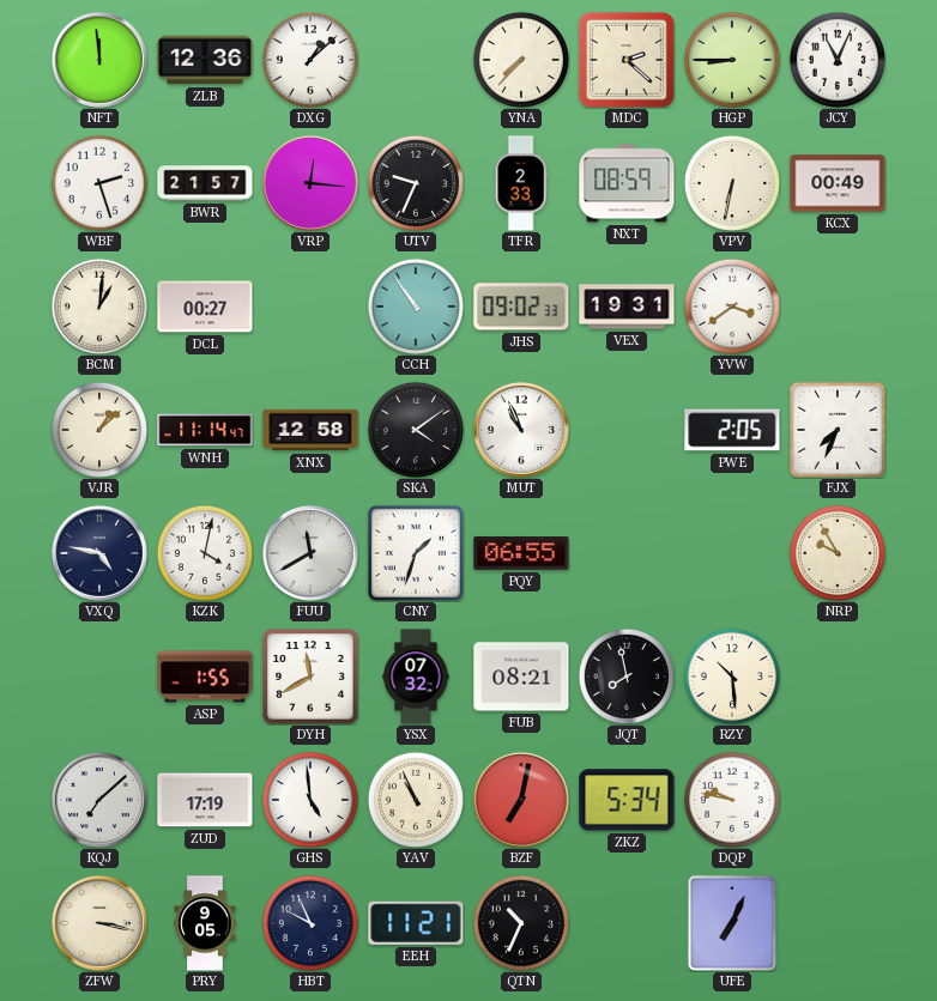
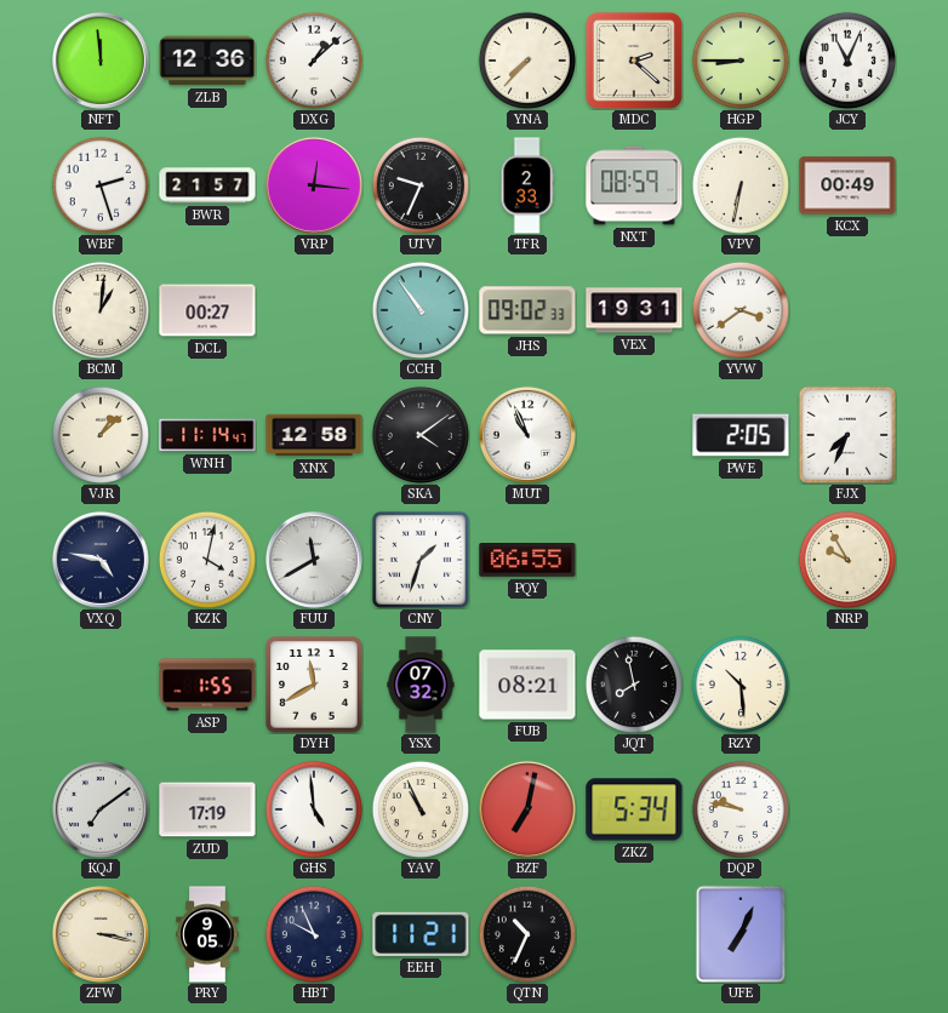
KQJ: 7:08 -> 7:09 (101, 809)
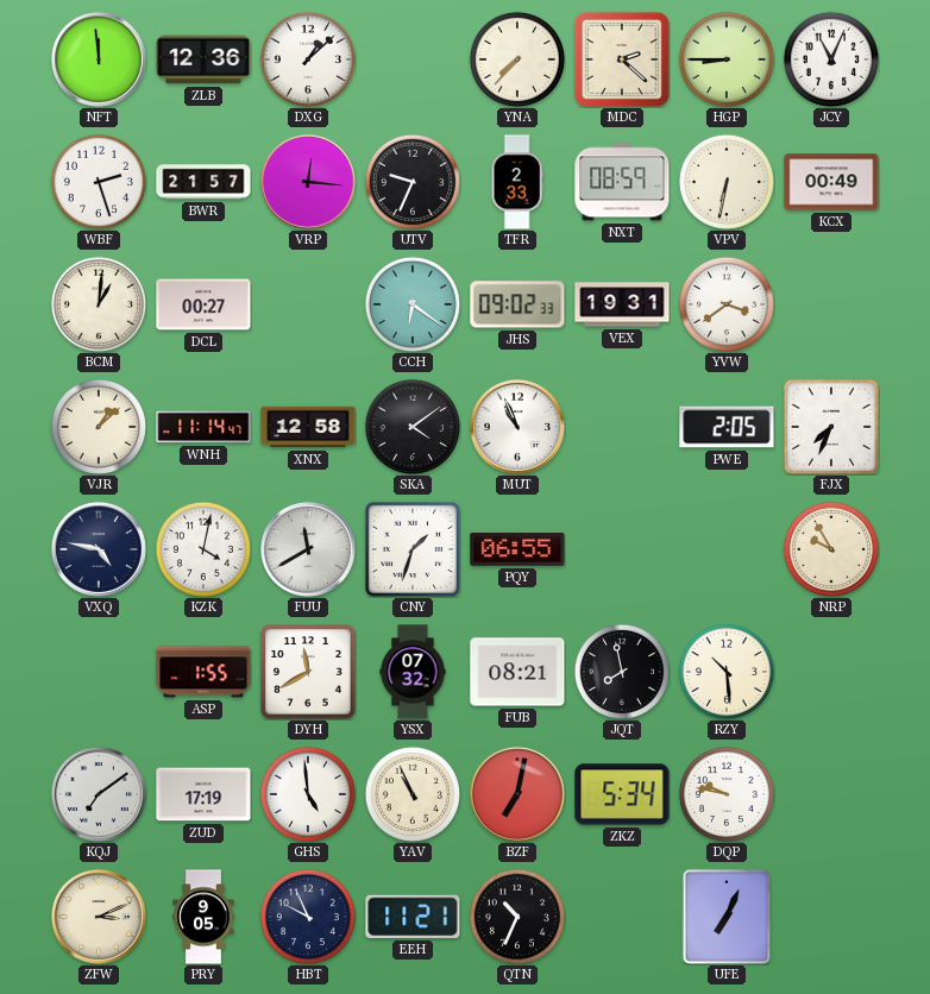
CCH: 10:54 -> 6:21 (413, 304)
ZFW: 3:17 -> 3:11 (99, 917)
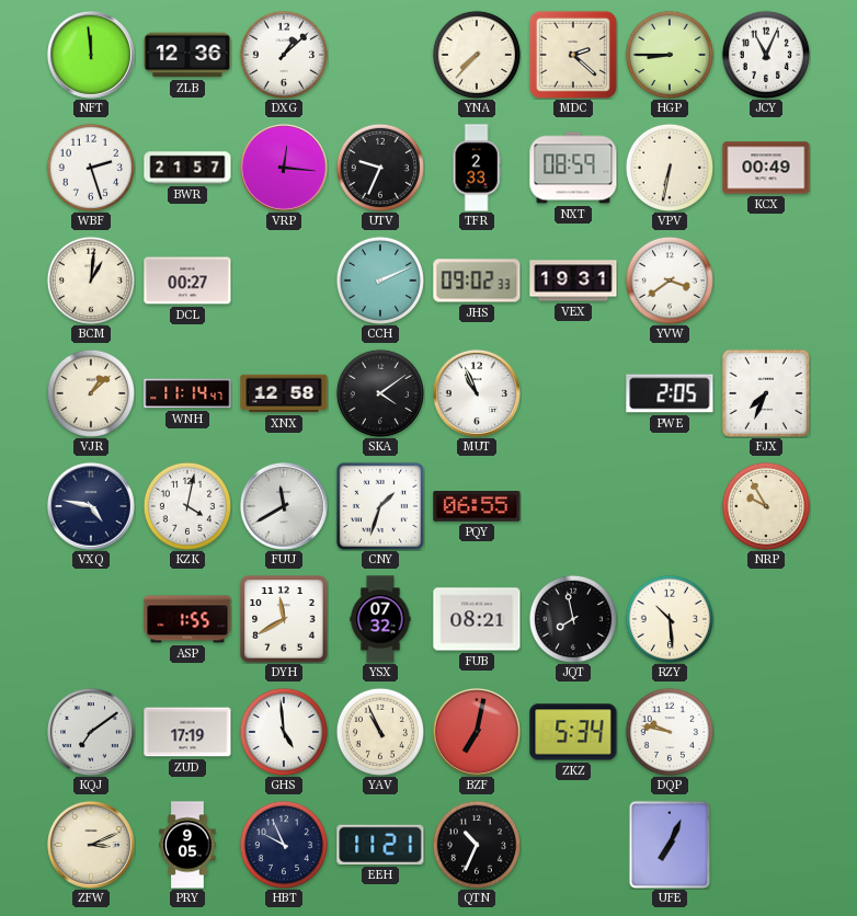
CCH: 6:21 -> 2:11 (380, 280)
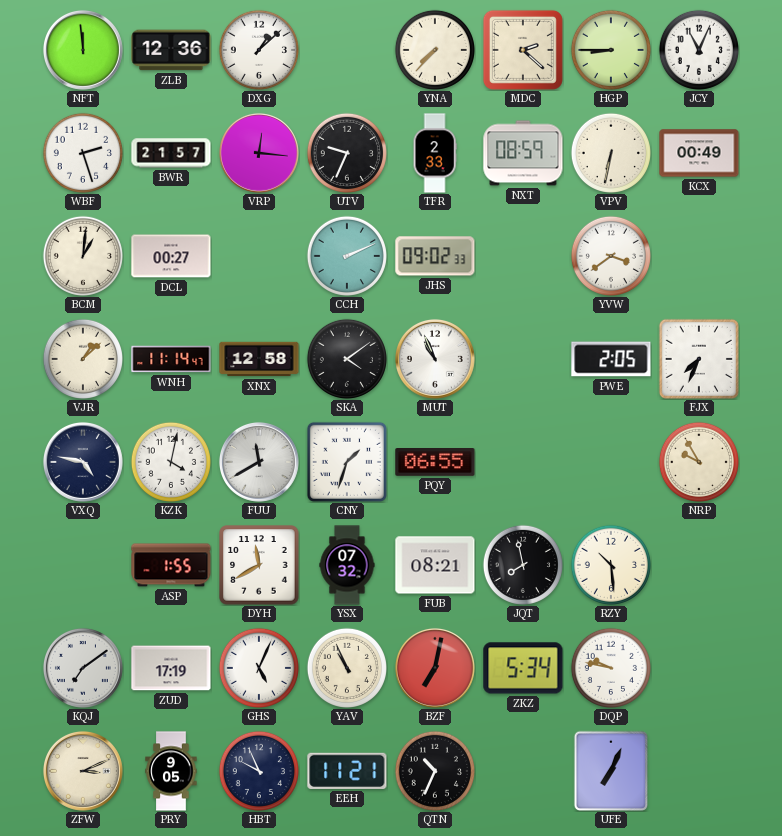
VEX: 19:31 -> none (573, 280)
GHS: 4:59 -> 5:04 (259, 668)
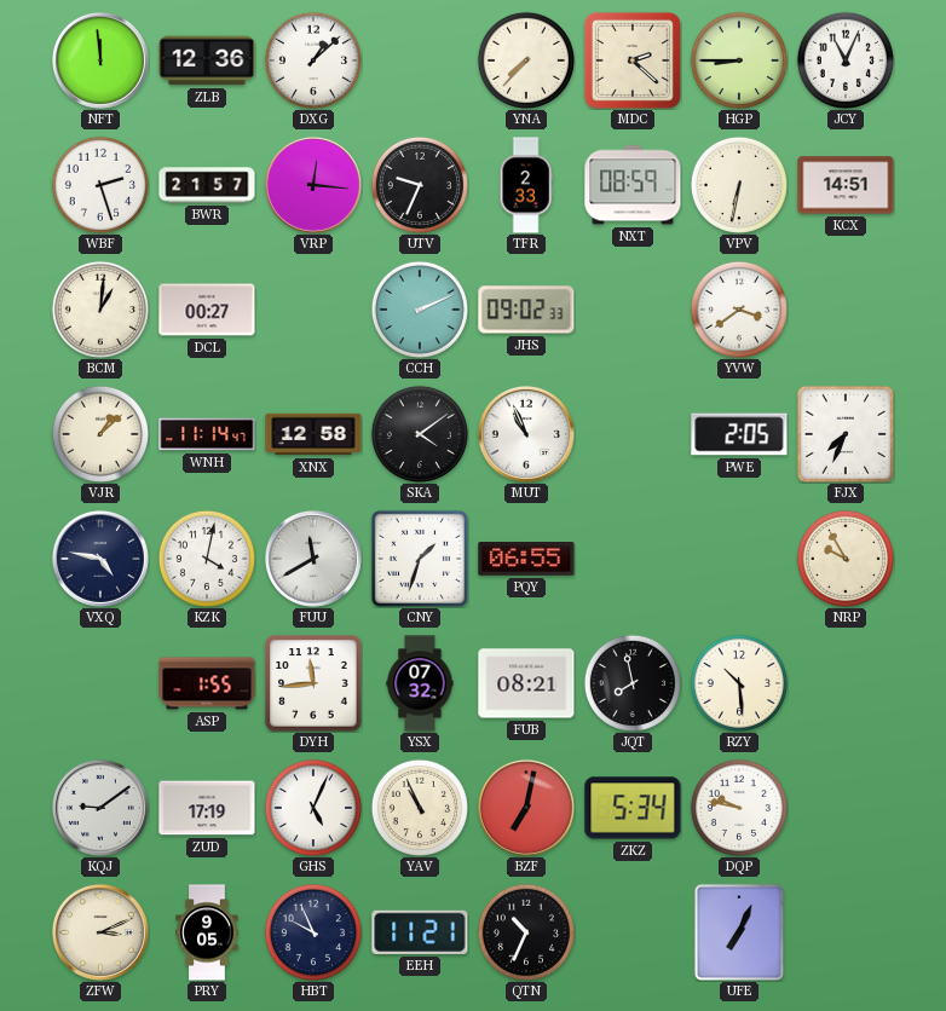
KCX: 00:49 -> 14:51 (846, 185)
DYH: 11:40 -> 11:44 (313, 683)
KQJ: 7:09 -> 9:09 (100, 808)
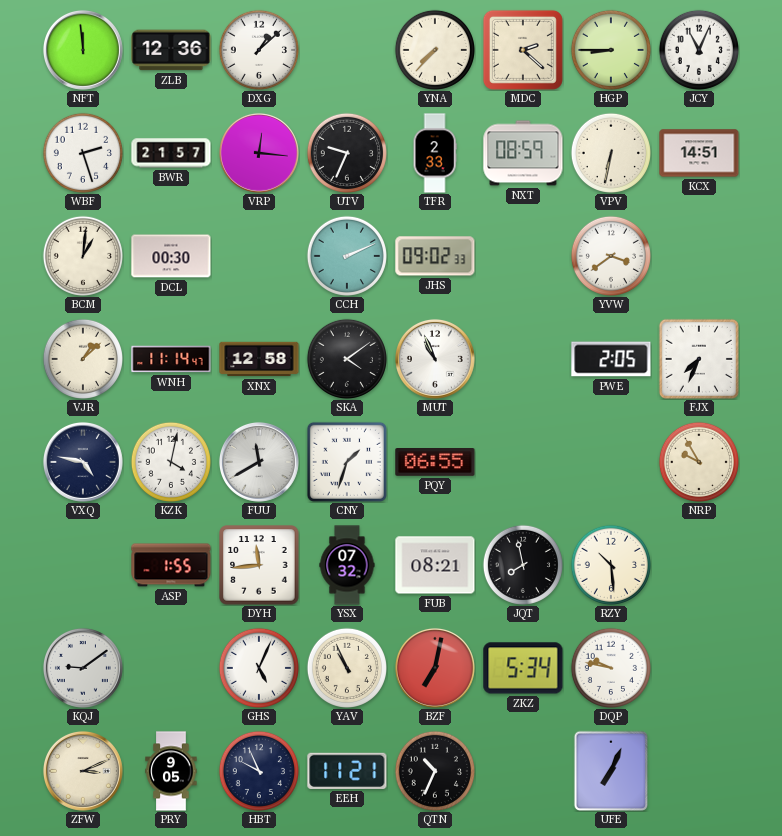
DCL: 00:27 -> 00:30 (171, 256)
ZUD: 17:19 -> none (207, 808)
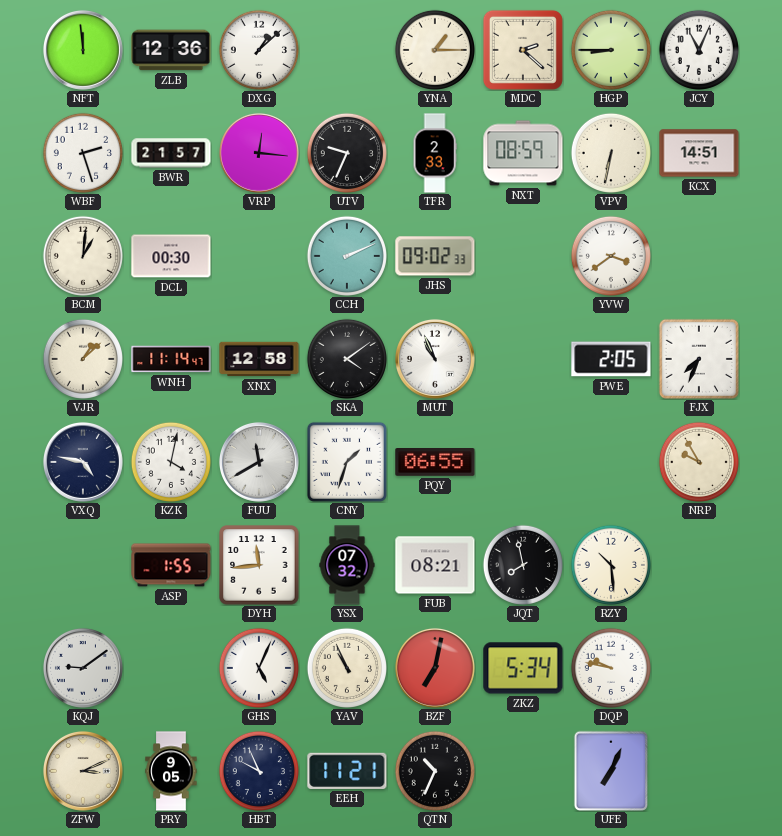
YNA: 7:37 -> 1:15 (435, 50)
